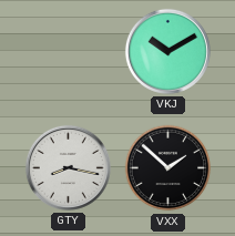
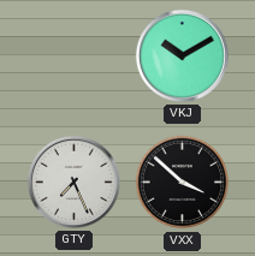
GTY: 8:17 -> 7:26 (73, 181)
VXX: 1:52 -> 3:52 (183, 183)
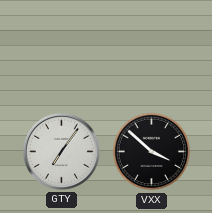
VKJ: 10:10 -> none (182, 55)
GTY: 7:26 -> 7:06 (61, 151)
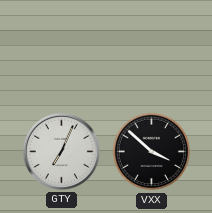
GTY: 7:06 -> 7:04 (61, 151)
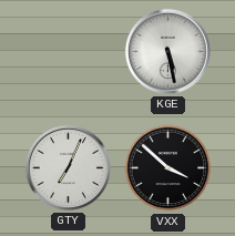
KGE: none -> 5:28 (167, 51)
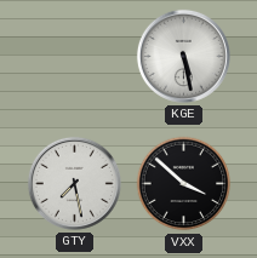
GTY: 7:04 -> 7:28 (74, 183)
